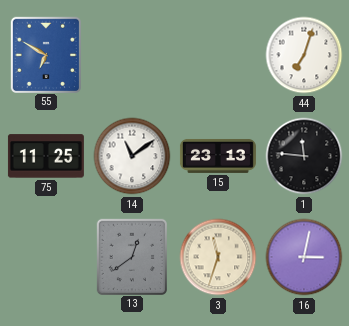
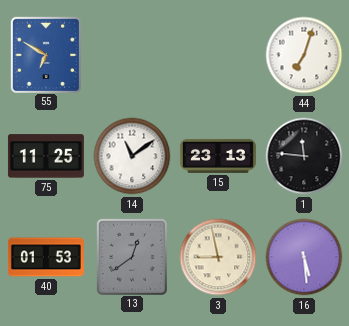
40: none -> 01:53 (46, 257)
3: 11:33 -> 8:58 (218, 257)
16: 3:02 -> 5:29 (304, 257)
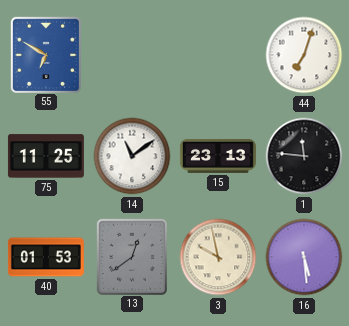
3: 8:58 -> 9:58 (218, 257)
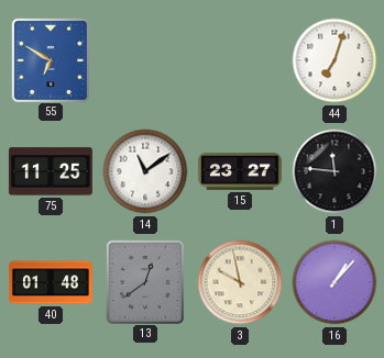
15: 23:13 -> 23:27 (240, 171)
40: 01:53 -> 01:48 (51, 282)
16: 5:29 -> 1:07 (334, 282)
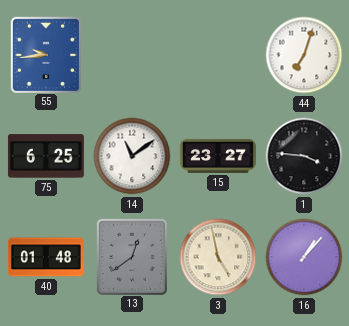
55: 6:50 -> 9:44 (45, 54)
75: 11:25 -> 6:25 (46, 156)
1: 11:46 -> 3:46 (304, 156)
3: 9:58 -> 4:58 (218, 257)
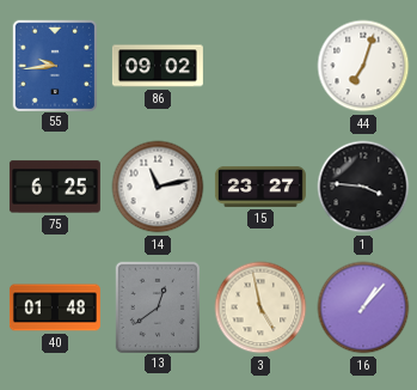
86: none -> 09:02 (158, 66)
14: 11:09 -> 11:13 (158, 187)
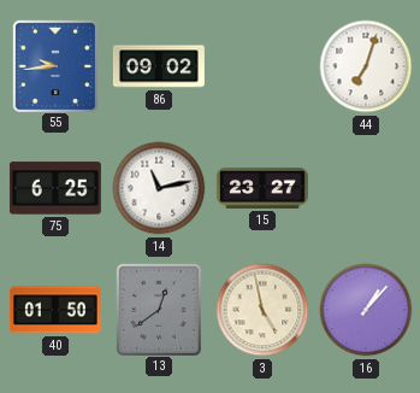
1: 3:46 -> none (363, 187)
40: 01:48 -> 01:50 (55, 310)
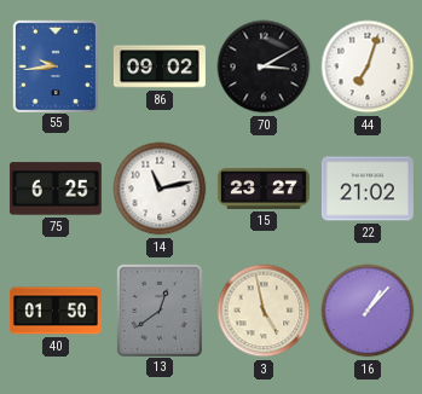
70: none -> 3:10 (264, 66)
22: none -> 21:02 (368, 189)
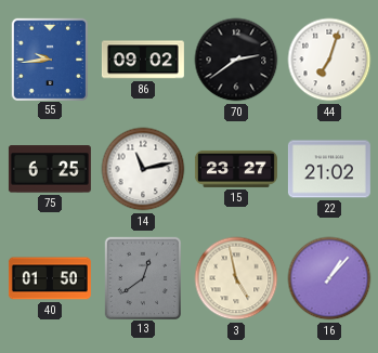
70: 3:10 -> 2:39 (236, 60)
